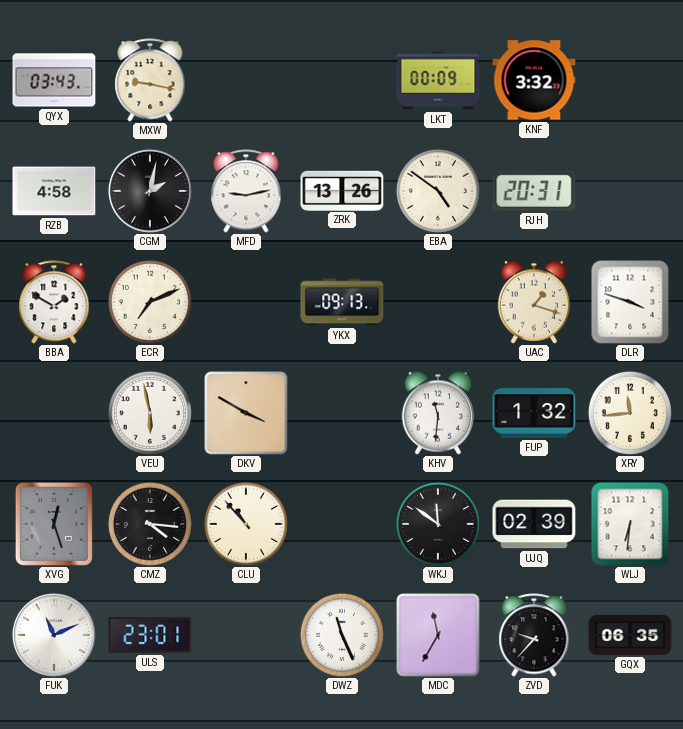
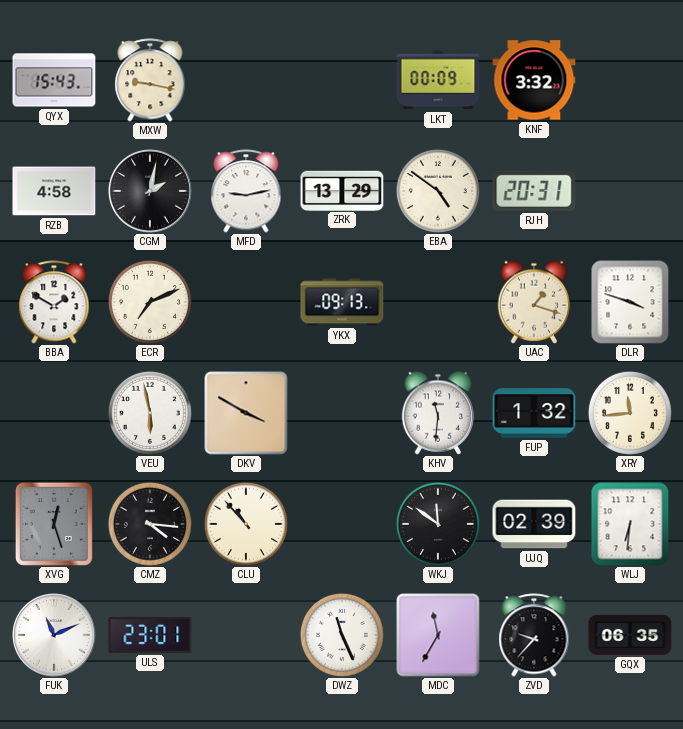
QYX: 03:43 -> 15:43 (54, 80)
ZRK: 13:26 -> 13:29 (342, 190)
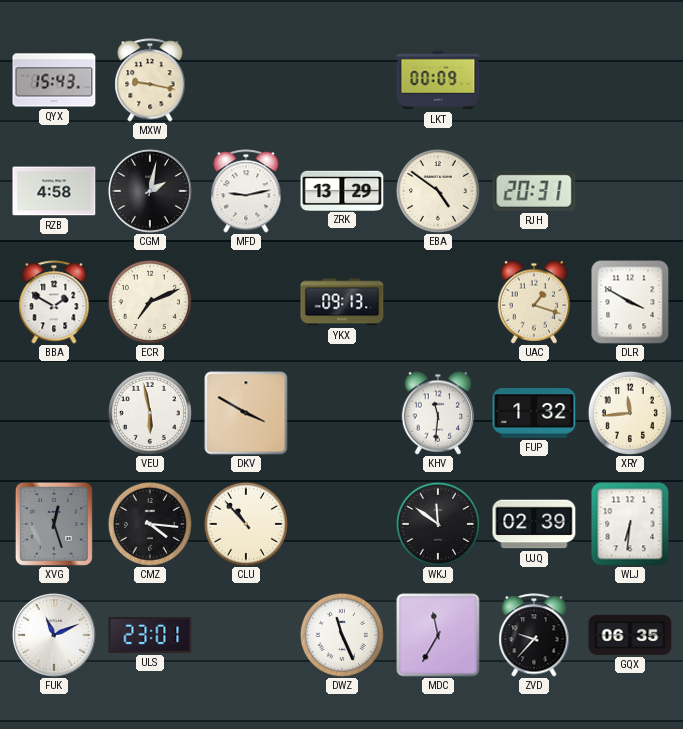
KNF: 3:32 -> none (534, 80)
DLR: 3:48 -> 3:50 (630, 302)
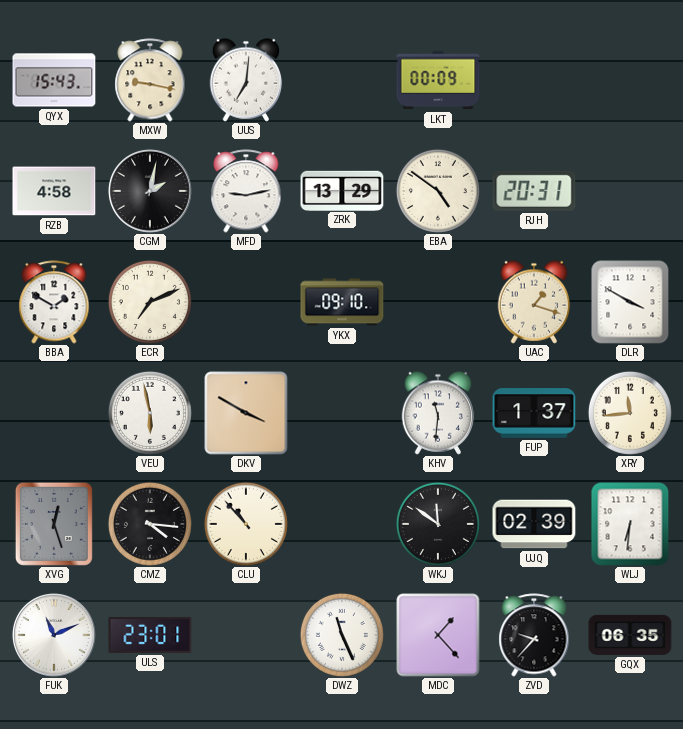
UUS: none -> 7:01 (246, 80)
YKX: 09:13 -> 09:10 (342, 302)
FUP: 1:32 -> 1:37 (534, 413)
MDC: 11:35 -> 1:23 (438, 635)
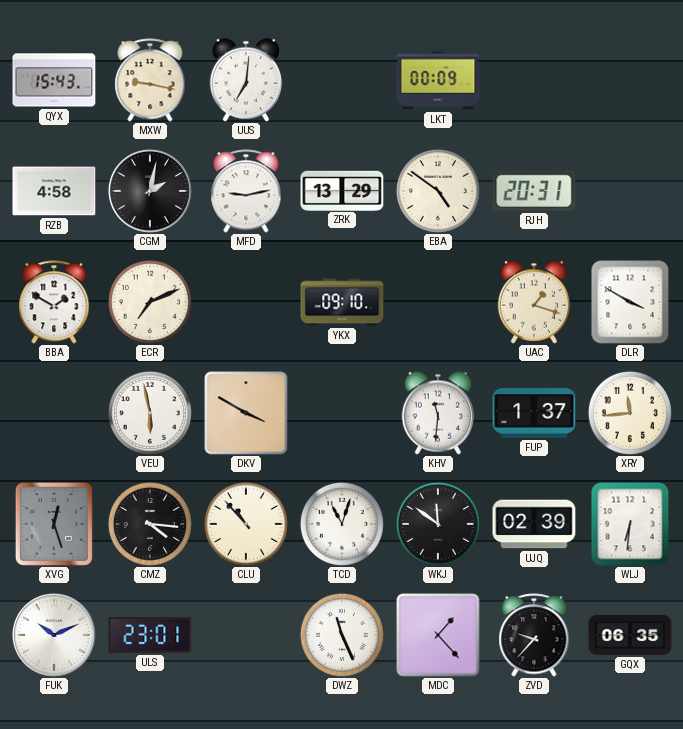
TCD: none -> 11:03 (342, 524)
FUK: 11:11 -> 10:11 (54, 635)
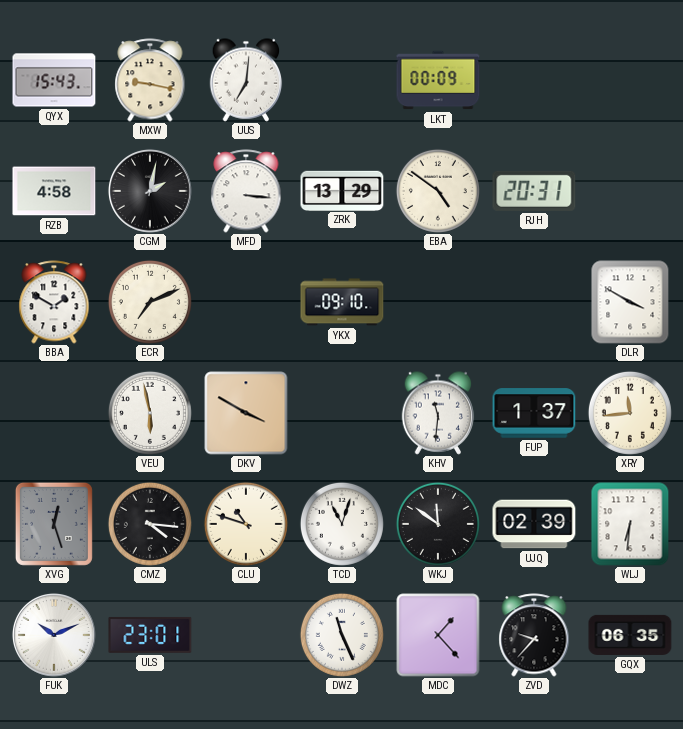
MFD: 9:13 -> 3:16 (246, 191)
UAC: 1:18 -> none (534, 302)
CLU: 10:53 -> 10:48 (246, 524)
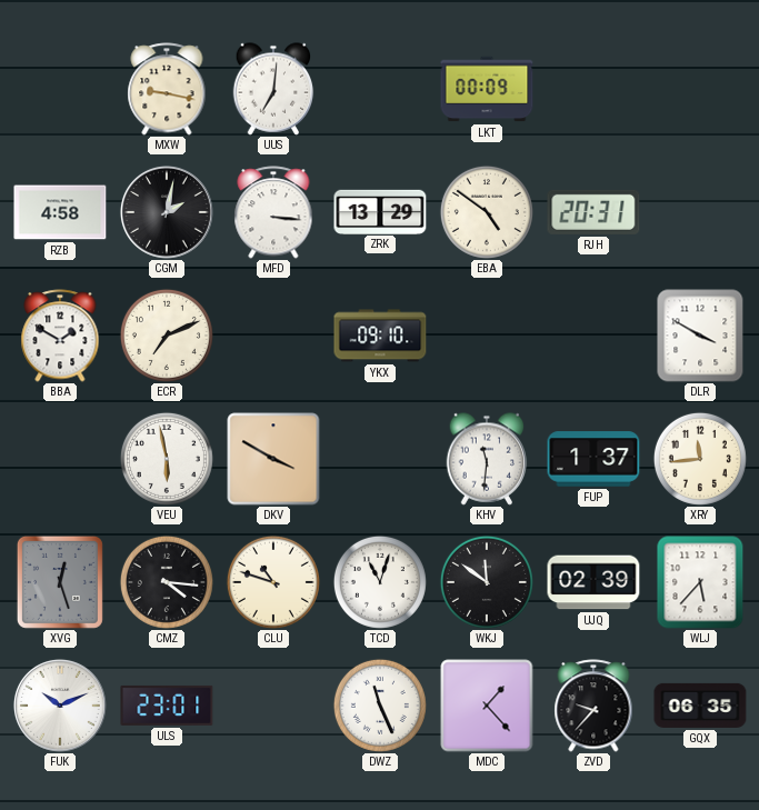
QYX: 15:43 -> none (54, 80)
WLJ: 6:31 -> 5:37 (700, 582)
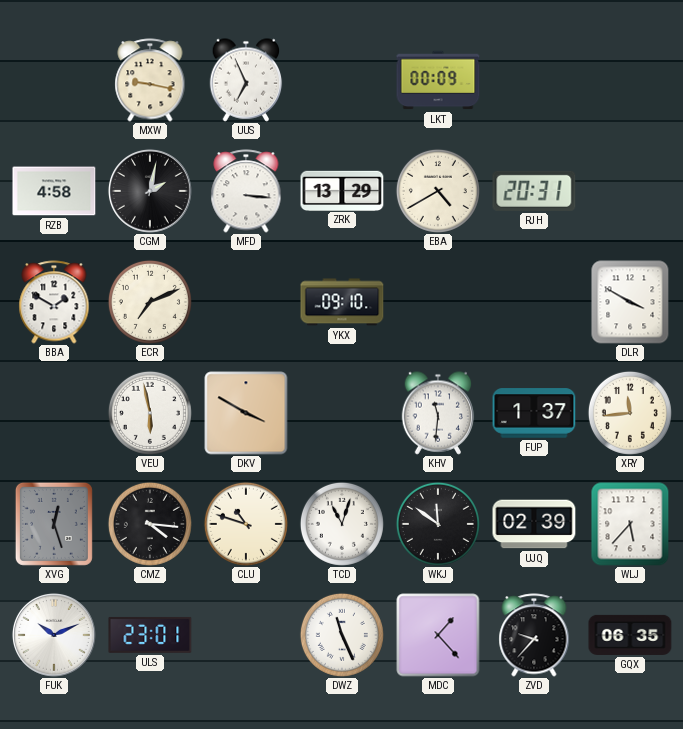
UUS: 7:01 -> 6:56 (246, 80)
EBA: 4:51 -> 4:40 (438, 191)
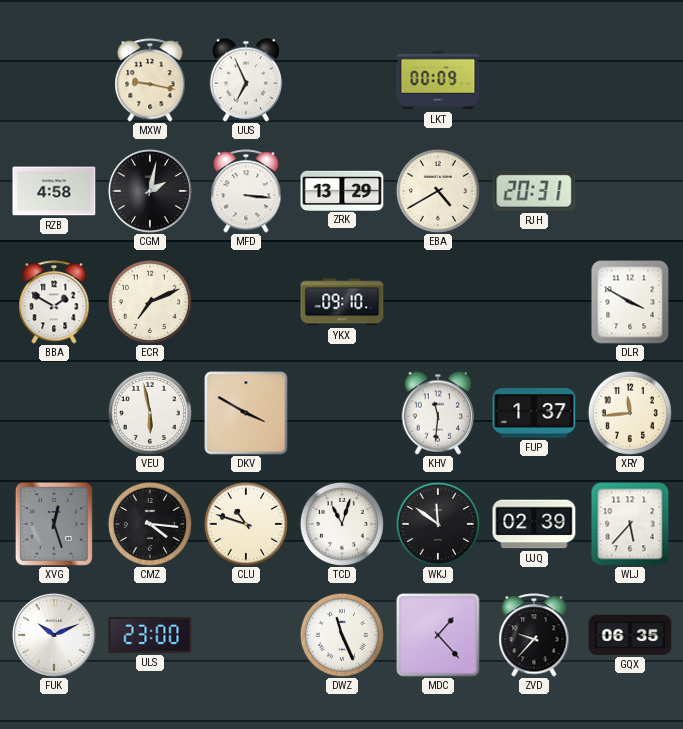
ULS: 23:01 -> 23:00 (150, 635)
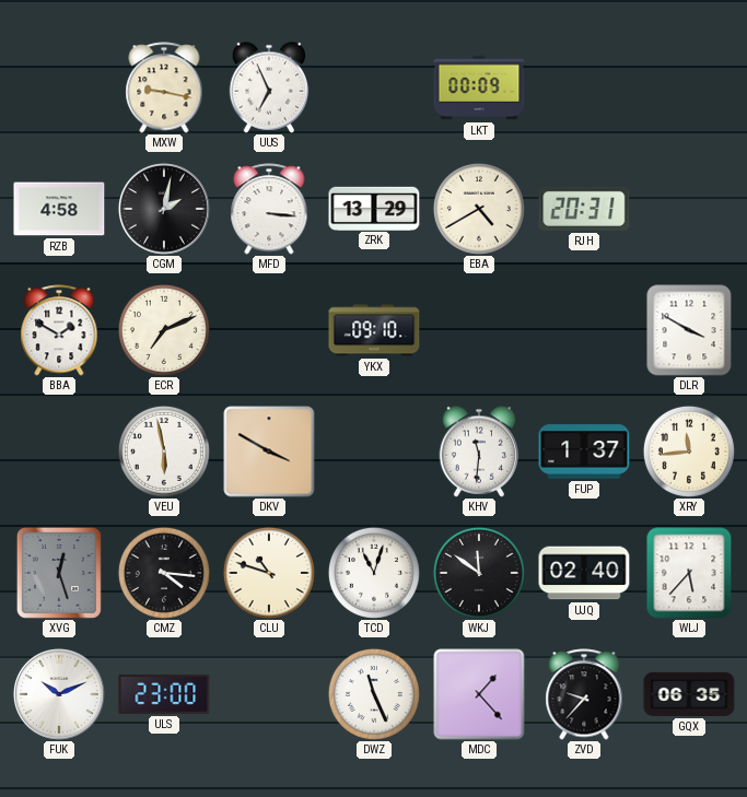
UJQ: 02:39 -> 02:40 (584, 573)
